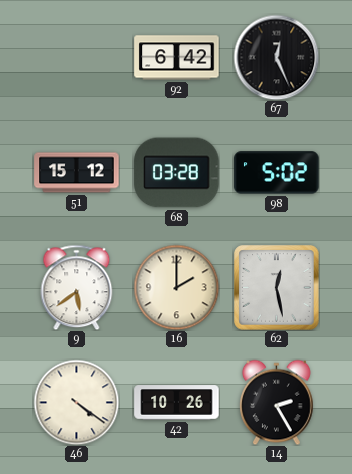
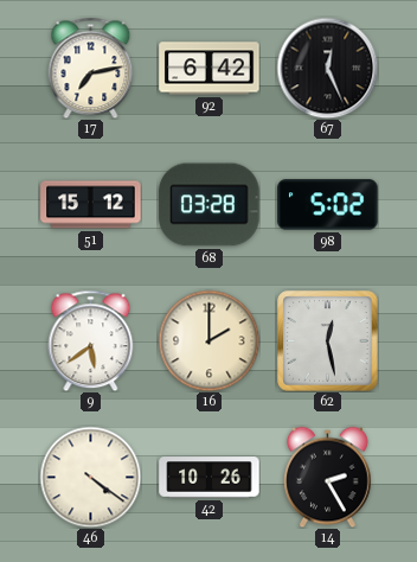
17: none -> 7:13 (91, 68)
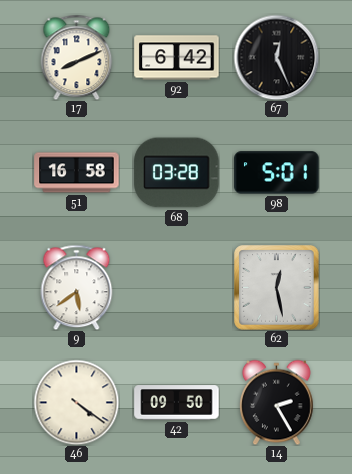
17: 7:13 -> 8:11 (77, 57)
51: 15:12 -> 16:58 (77, 173)
98: 5:02 -> 5:01 (277, 173)
16: 2:00 -> none (208, 340)
42: 10:26 -> 09:50 (177, 403)
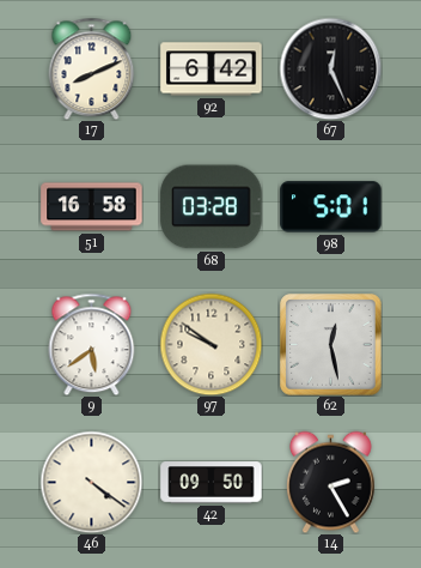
97: none -> 9:51 (210, 344)
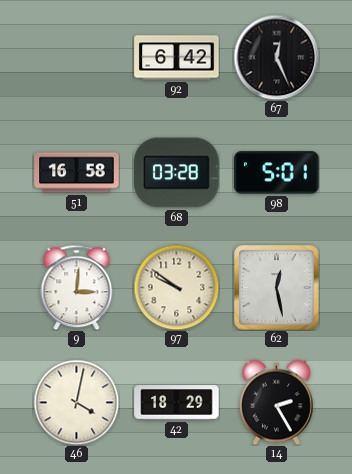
17: 8:11 -> none (92, 68)
9: 5:39 -> 3:01 (77, 287)
46: 4:21 -> 4:02 (76, 402)
42: 09:50 -> 18:29 (177, 403)
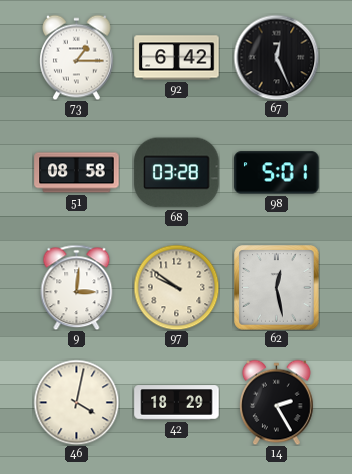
73: none -> 1:15 (77, 57)
51: 16:58 -> 08:58 (77, 173)
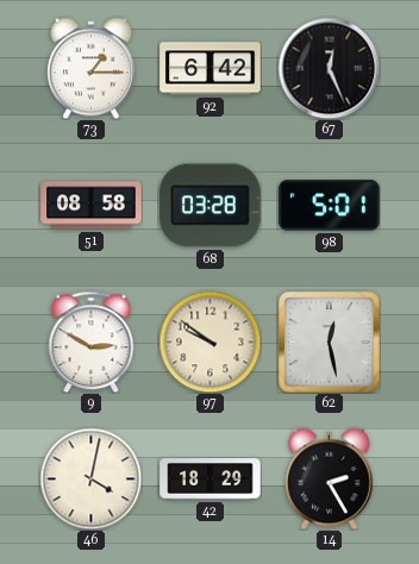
9: 3:01 -> 2:50 (92, 341)
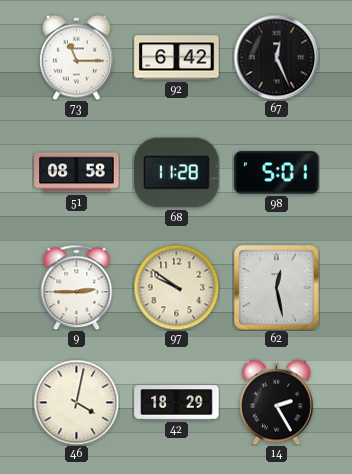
73: 1:15 -> 11:15 (77, 57)
68: 03:28 -> 11:28 (177, 173)
9: 2:50 -> 2:45 (77, 287)
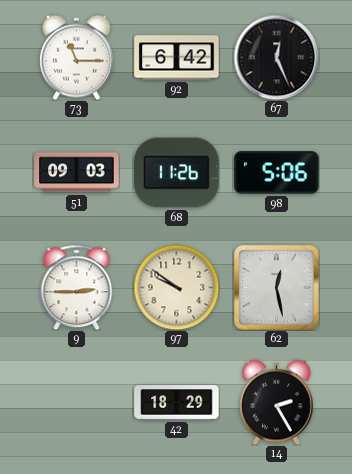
51: 08:58 -> 09:03 (77, 173)
68: 11:28 -> 11:26 (177, 173)
98: 5:01 -> 5:06 (277, 173)
46: 4:02 -> none (76, 402)
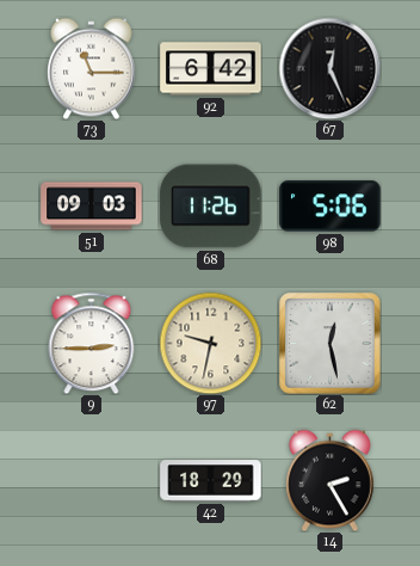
97: 9:51 -> 9:32 (210, 343)
